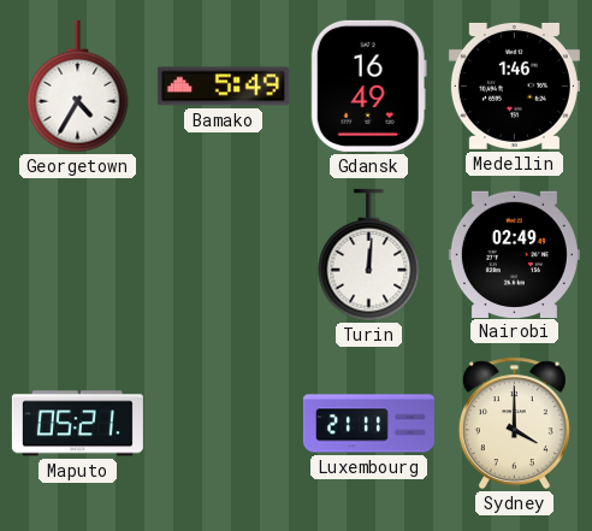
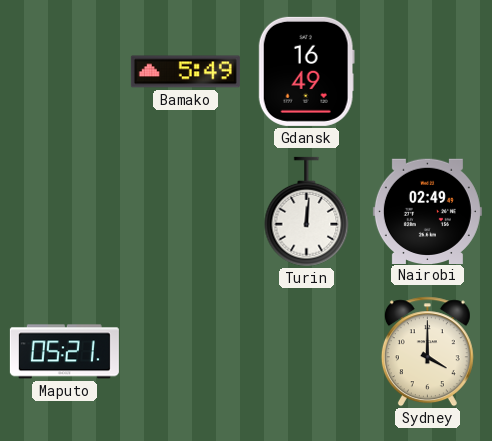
Georgetown: 4:35 -> none (78, 87)
Medellin: 1:46 -> none (514, 85)
Luxembourg: 21:11 -> none (368, 424)
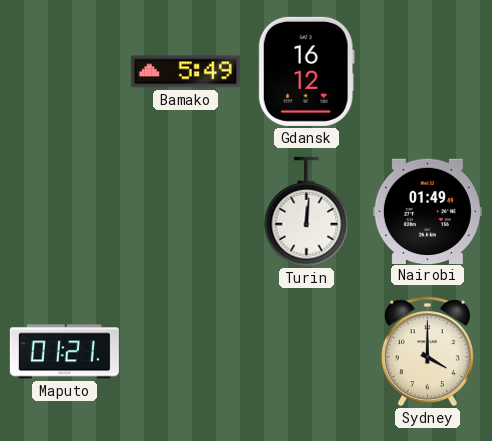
Gdansk: 16:49 -> 16:12 (306, 71)
Nairobi: 02:49 -> 01:49 (427, 211)
Maputo: 05:21 -> 01:21 (64, 352)
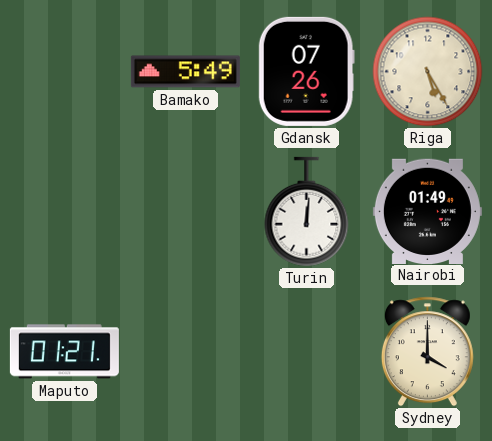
Gdansk: 16:12 -> 07:26 (306, 71)
Riga: none -> 5:25 (428, 72)
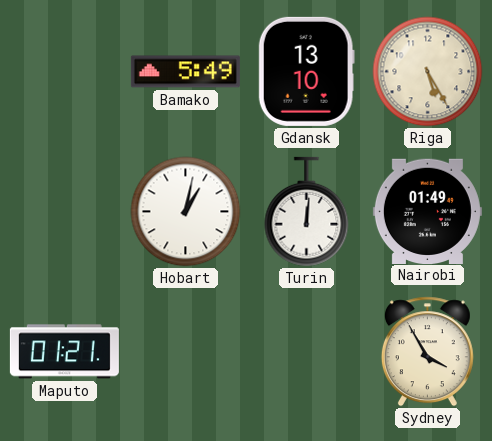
Gdansk: 07:26 -> 13:10 (306, 71)
Hobart: none -> 1:02 (186, 212)
Sydney: 4:00 -> 3:55 (427, 352)
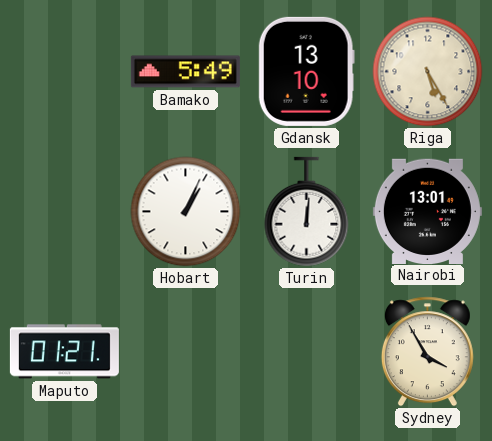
Hobart: 1:02 -> 1:04 (186, 212)
Nairobi: 01:49 -> 13:01 (427, 211)
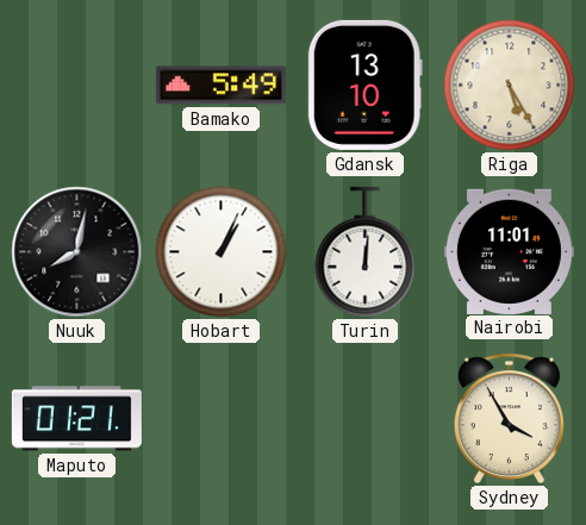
Nuuk: none -> 8:02 (77, 252)
Nairobi: 13:01 -> 11:01 (509, 251)
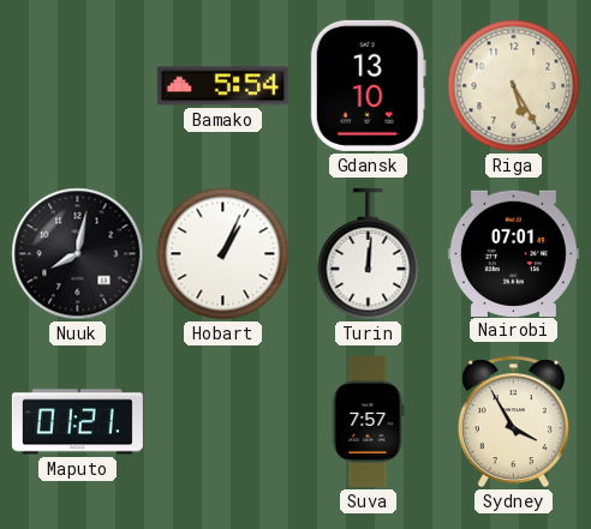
Bamako: 5:49 -> 5:54 (222, 86)
Nairobi: 11:01 -> 07:01 (513, 253)
Suva: none -> 7:57 (368, 421)
